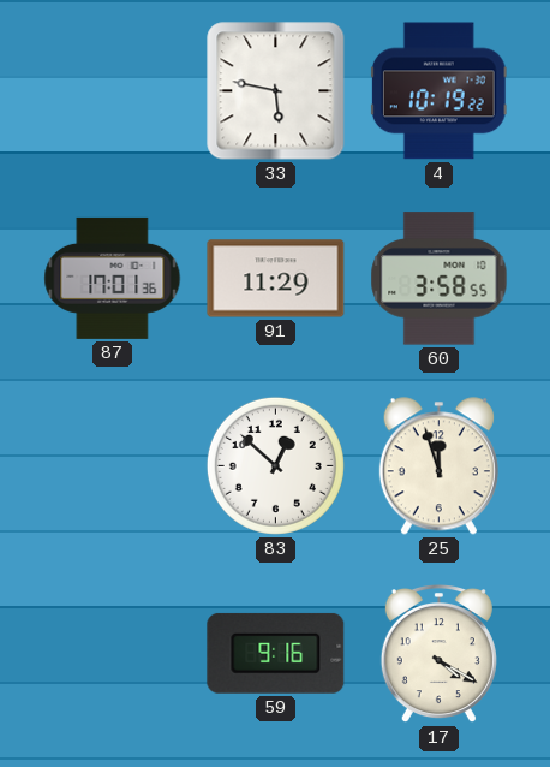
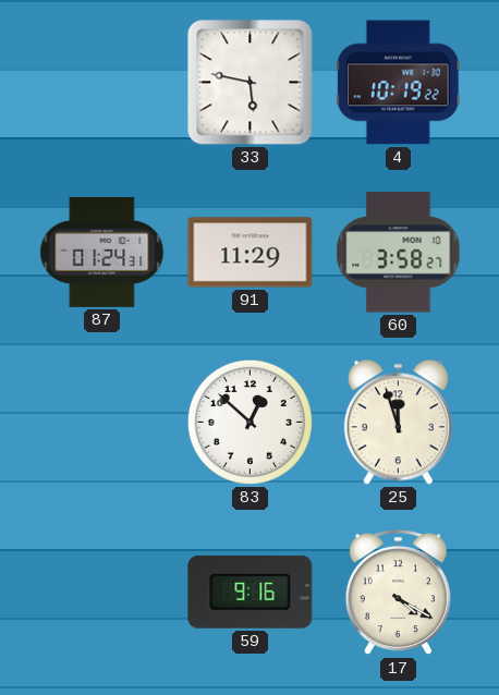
87: 17:01 -> 01:24 (102, 252)
60: 3:58:55 -> 3:58:27 (399, 253)
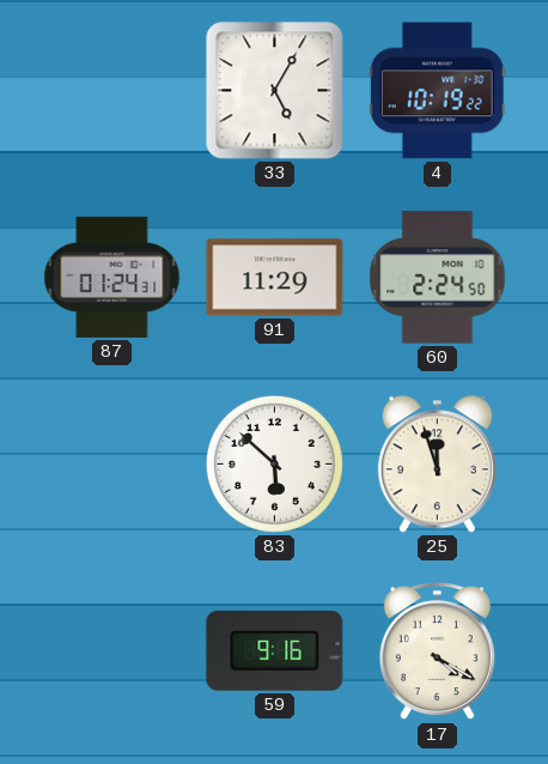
33: 5:47 -> 5:05 (275, 91)
60: 3:58 -> 2:24 (438, 278)
83: 12:52 -> 5:52 (274, 463)
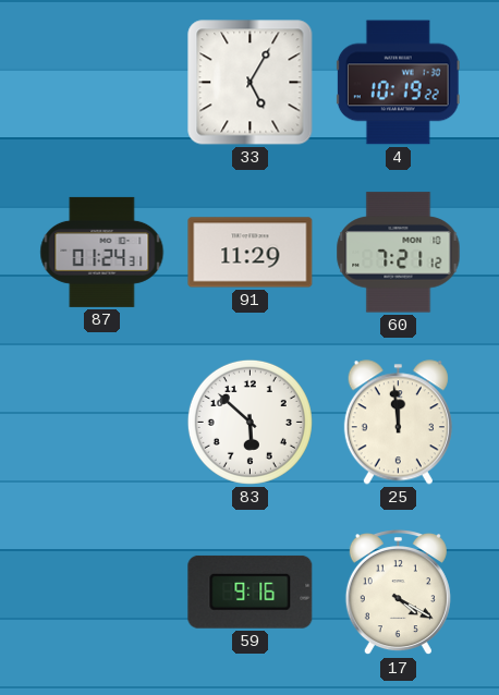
60: 2:24 -> 7:21 (399, 253)
25: 11:57 -> 11:59 (398, 423)
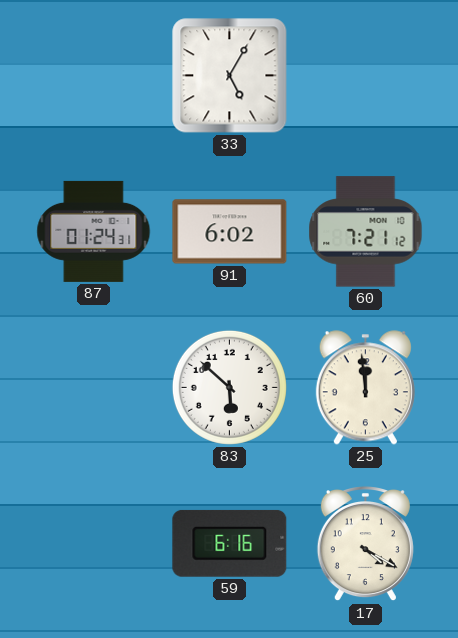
4: 10:19 -> none (398, 83)
91: 11:29 -> 6:02 (230, 232)
59: 9:16 -> 6:16 (230, 543)
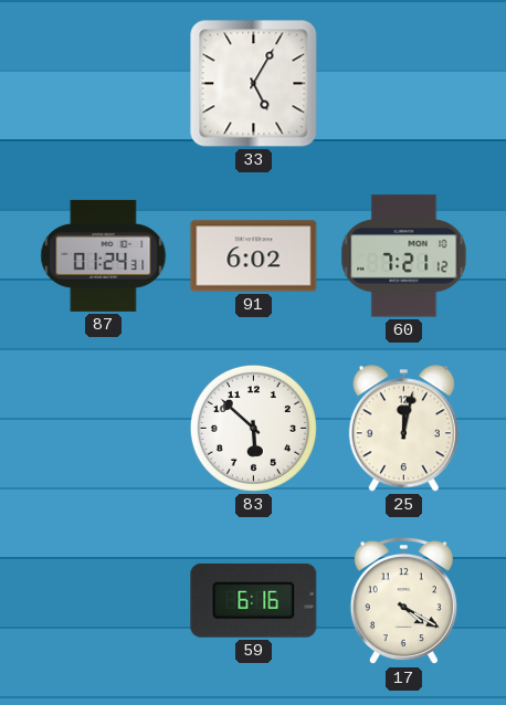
25: 11:59 -> 12:02 (403, 429)
